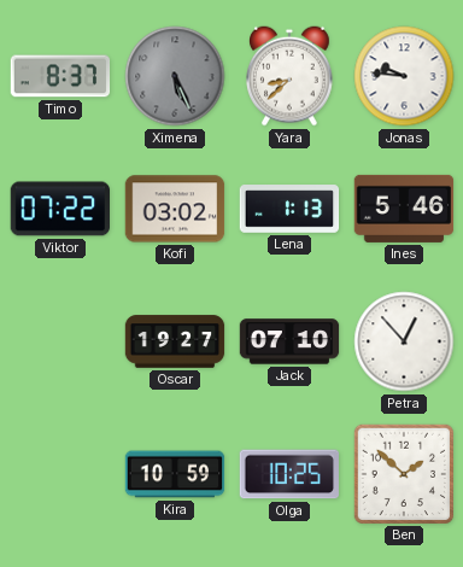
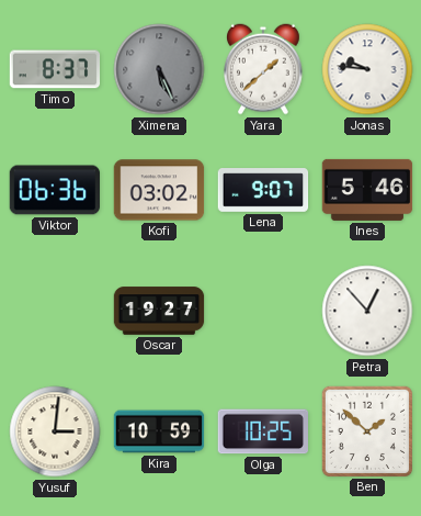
Yara: 8:38 -> 1:38 (264, 69)
Viktor: 07:22 -> 06:36 (54, 190)
Lena: 1:13 -> 9:07 (263, 190)
Jack: 07:10 -> none (289, 341)
Yusuf: none -> 3:01 (55, 431)
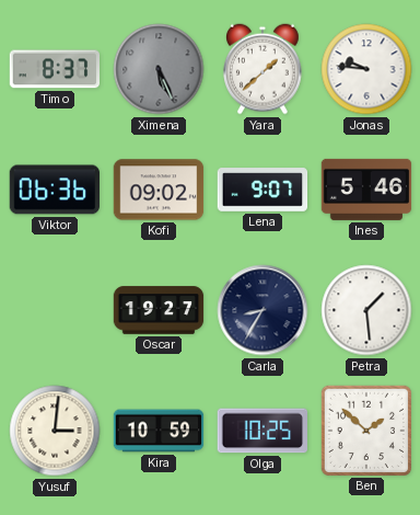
Kofi: 03:02 -> 09:02 (159, 190)
Carla: none -> 8:35 (262, 310)
Petra: 12:53 -> 1:29 (366, 310)
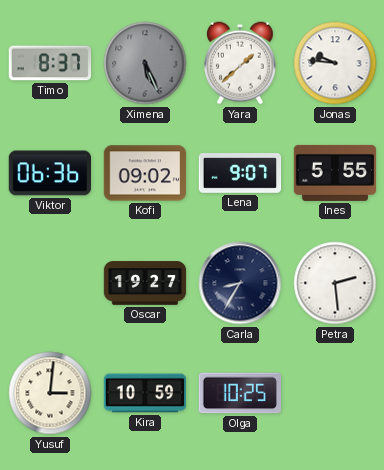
Ines: 5:46 -> 5:55 (335, 173)
Petra: 1:29 -> 2:29 (335, 283)
Ben: 1:52 -> none (365, 430)
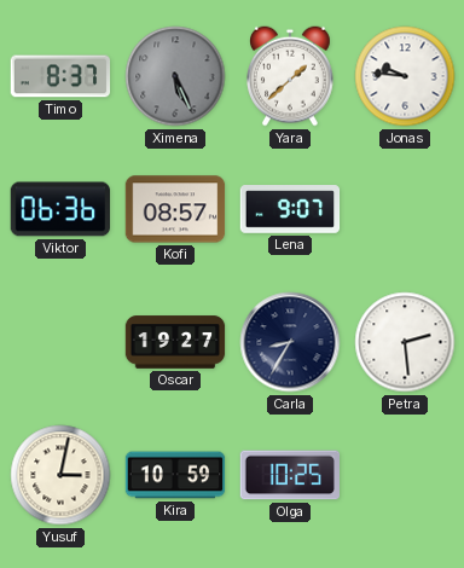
Kofi: 09:02 -> 08:57 (175, 209)
Ines: 5:55 -> none (335, 173)
Yusuf: 3:01 -> 3:02 (60, 475)
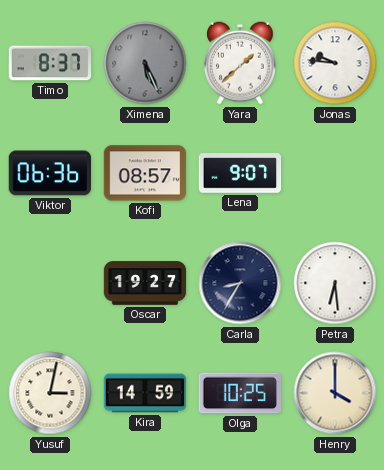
Petra: 2:29 -> 6:29 (335, 283)
Kira: 10:59 -> 14:59 (145, 393)
Henry: none -> 4:00 (335, 393)
